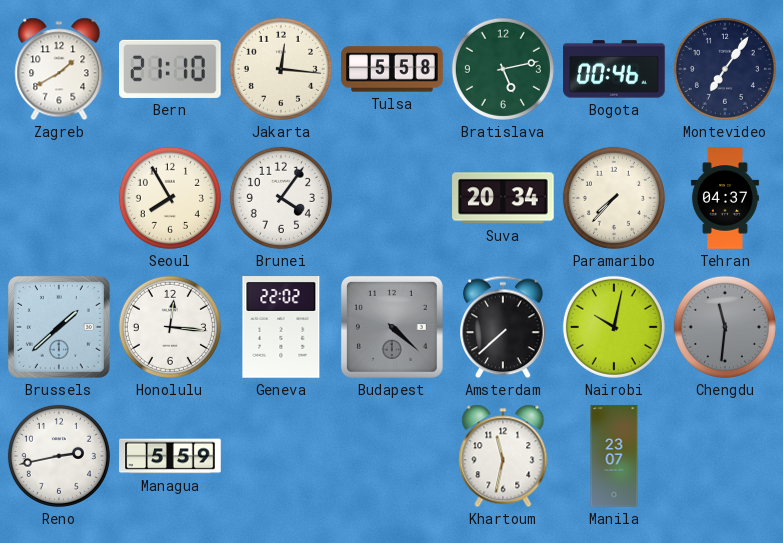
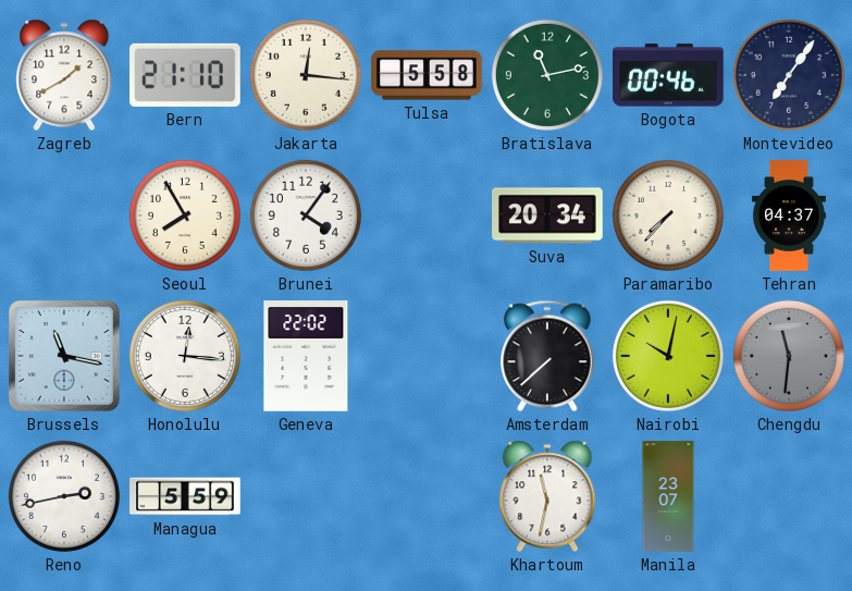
Bratislava: 5:13 -> 11:13 (547, 75)
Brussels: 1:38 -> 11:17 (64, 356)
Budapest: 4:22 -> none (392, 327)
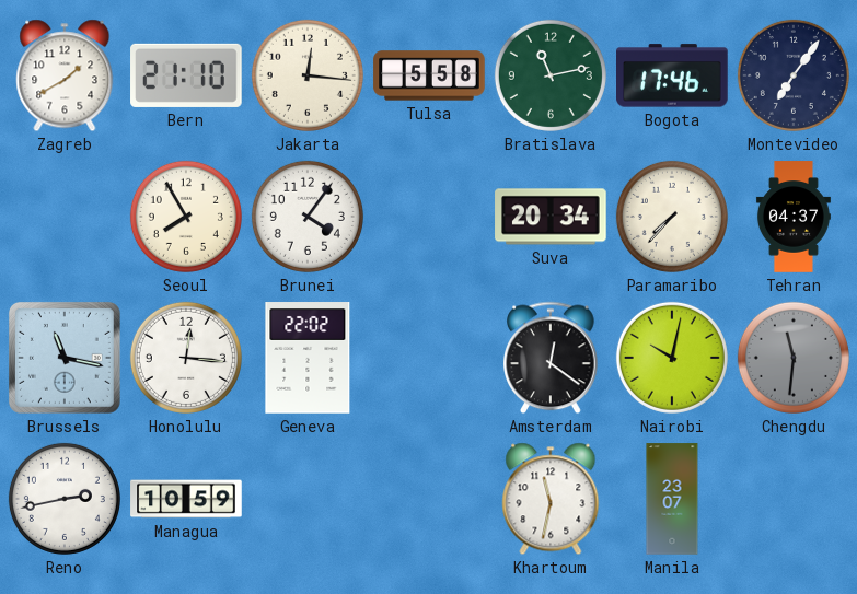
Bogota: 00:46 -> 17:46 (673, 75)
Amsterdam: 7:38 -> 12:21 (551, 358)
Managua: 5:59 -> 10:59 (186, 499)
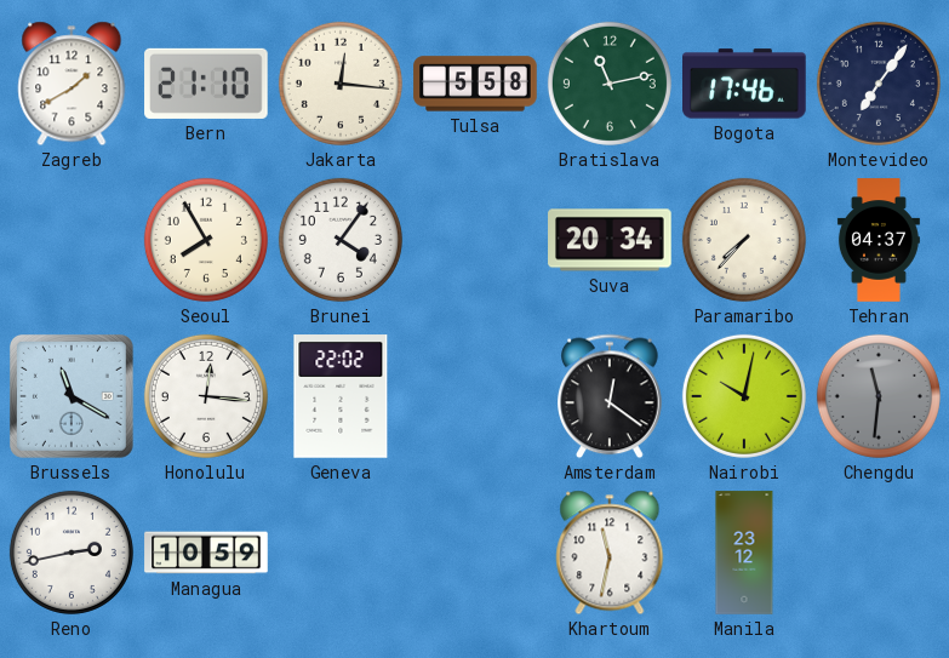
Brussels: 11:17 -> 11:20 (72, 396)
Manila: 23:07 -> 23:12 (744, 553)
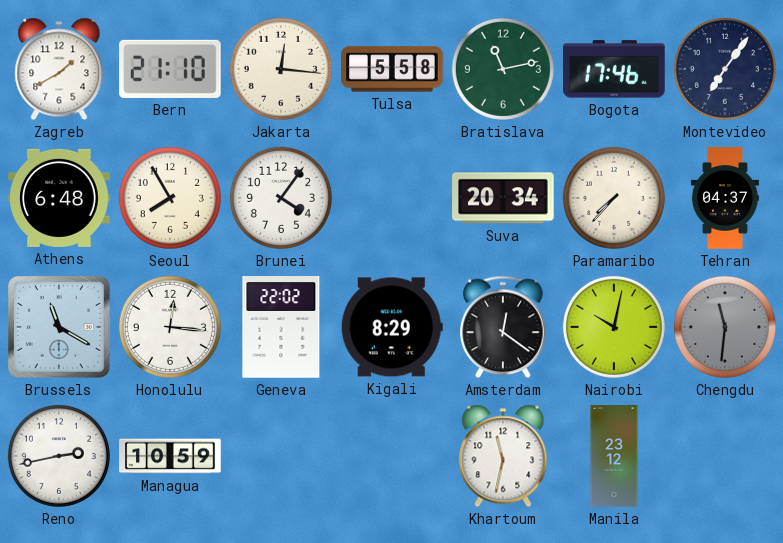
Athens: none -> 6:48 (59, 198)
Kigali: none -> 8:29 (392, 327)
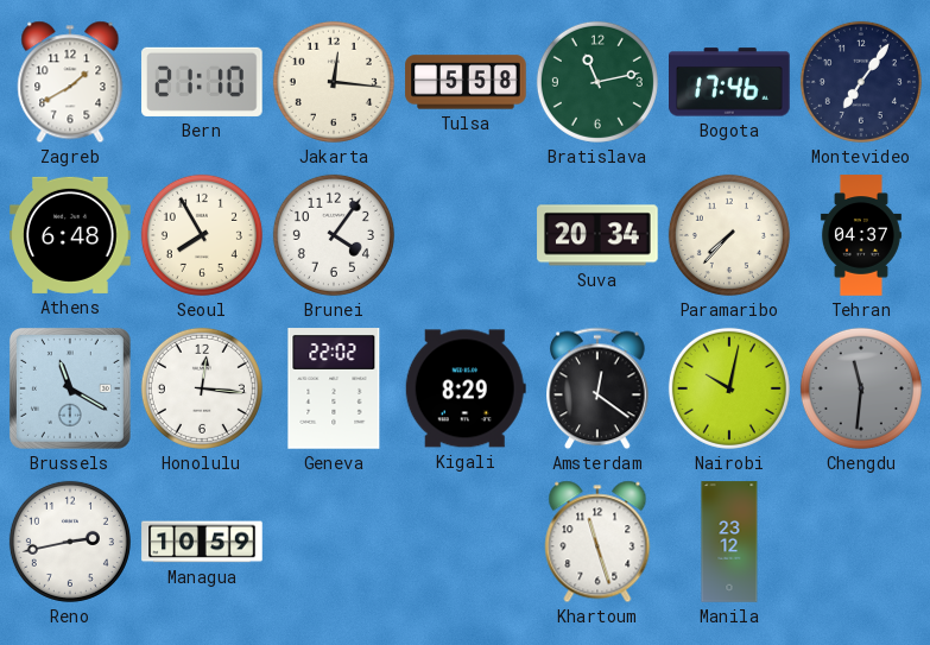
Khartoum: 11:32 -> 11:27 (597, 542)
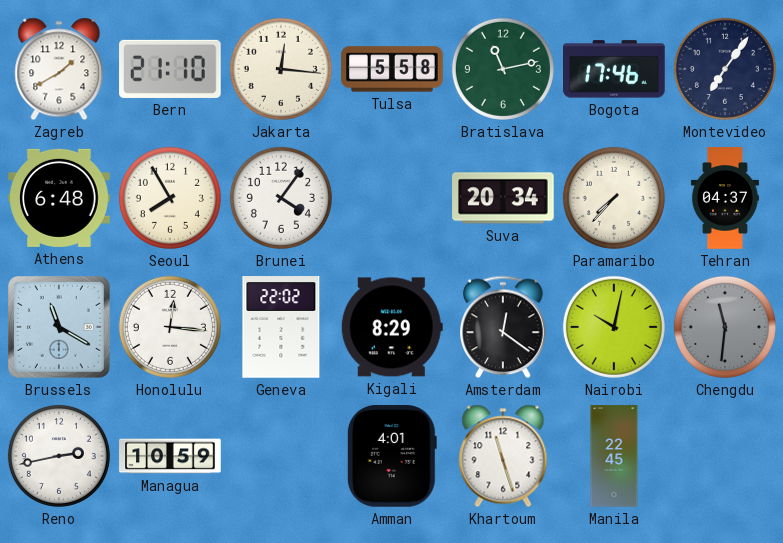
Amman: none -> 4:01 (392, 456)
Manila: 23:12 -> 22:45 (614, 456)
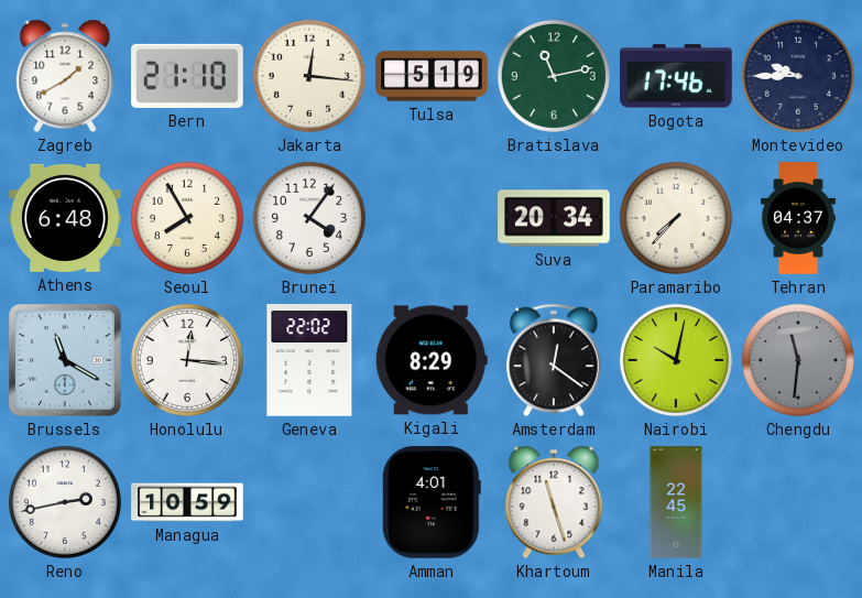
Tulsa: 5:58 -> 5:19 (432, 76)
Montevideo: 7:06 -> 9:45 (798, 76)
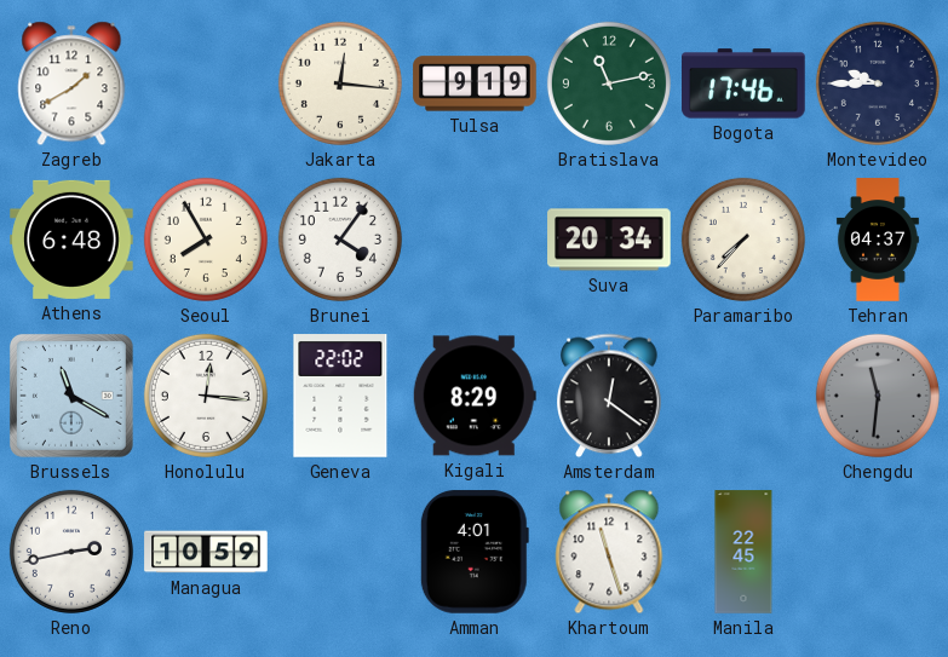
Bern: 21:10 -> none (187, 76)
Tulsa: 5:19 -> 9:19 (475, 83)
Nairobi: 10:02 -> none (676, 360)
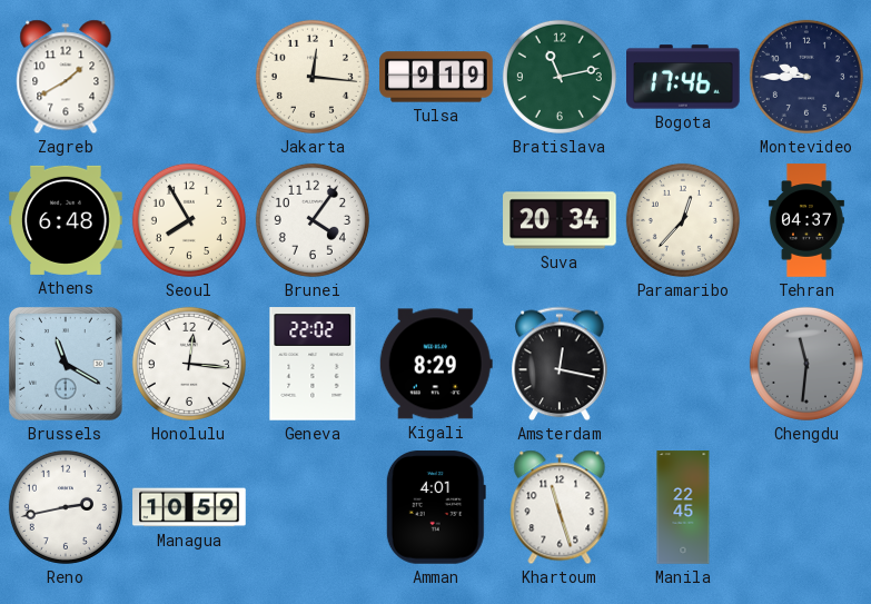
Paramaribo: 7:37 -> 12:37 (683, 220)
Amsterdam: 12:21 -> 12:17 (560, 364)
